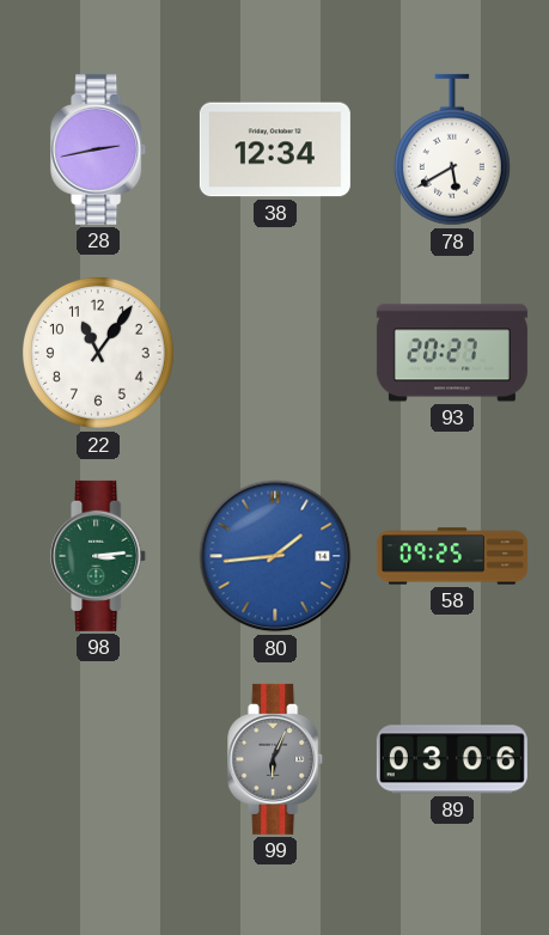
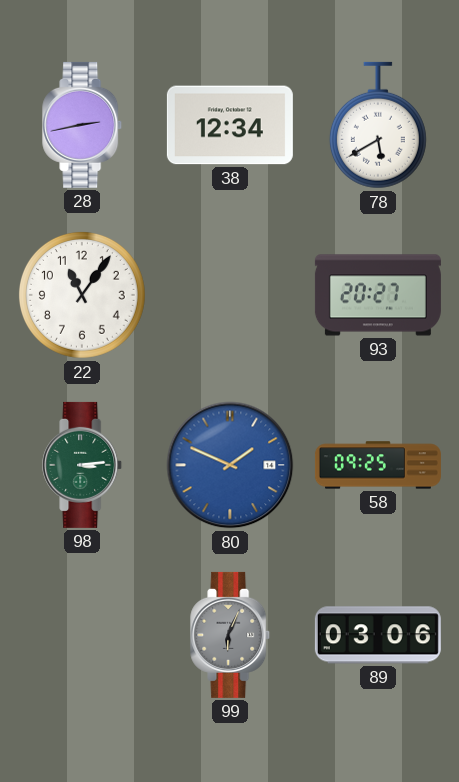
80: 1:44 -> 1:49 (230, 465)
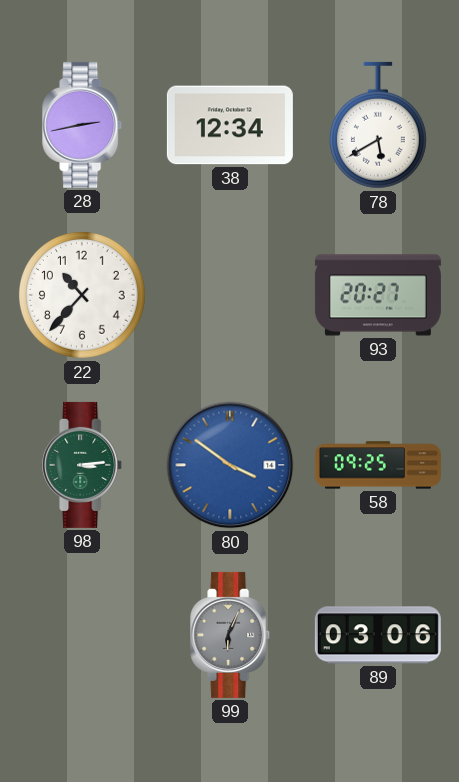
22: 11:06 -> 10:37 (82, 295)
80: 1:49 -> 3:51 (230, 465)
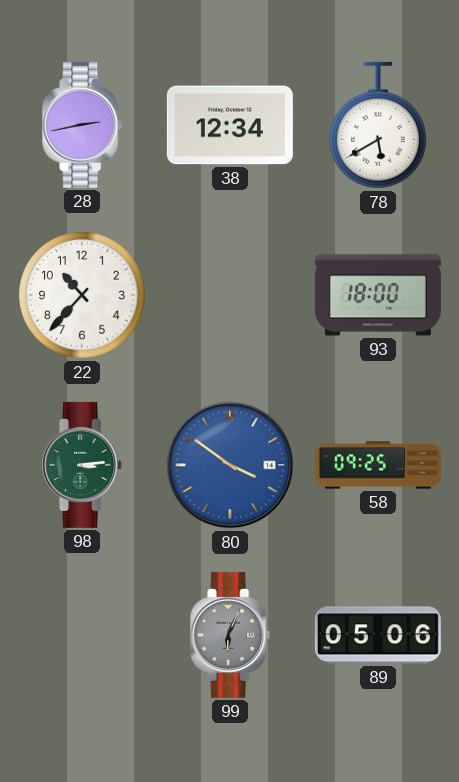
93: 20:27 -> 18:00 (378, 295)
89: 03:06 -> 05:06 (378, 635)
